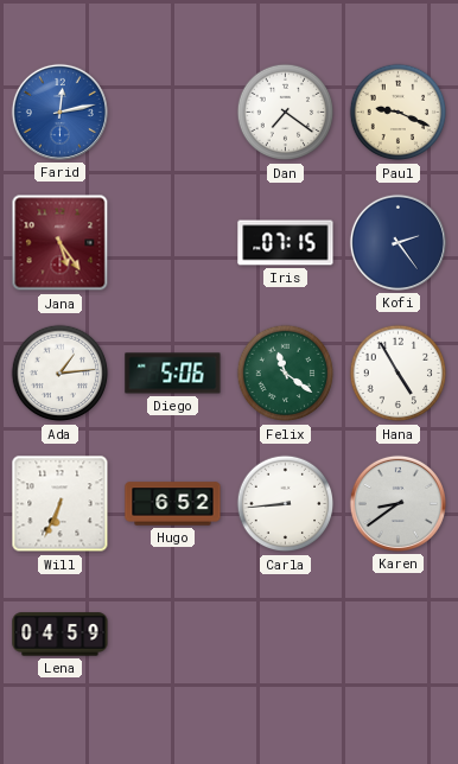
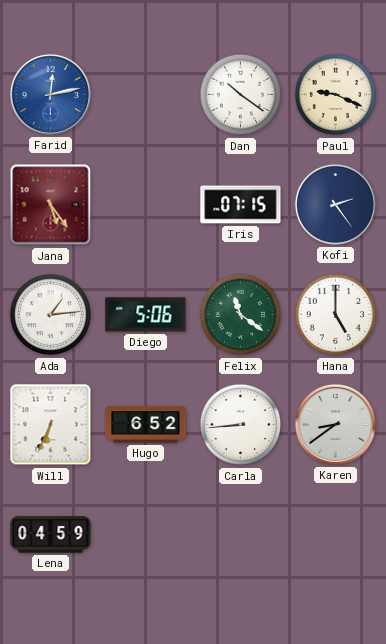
Dan: 7:21 -> 10:21 (241, 95)
Hana: 4:55 -> 5:00 (336, 315)
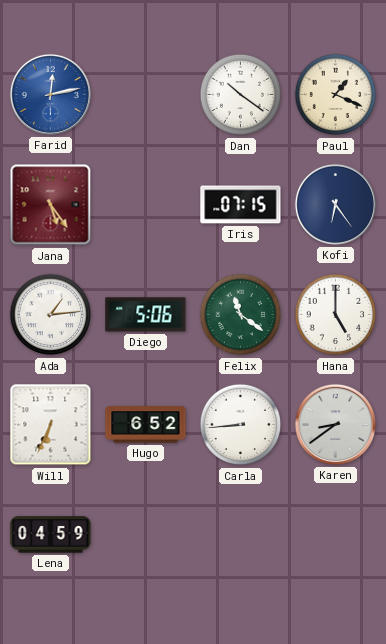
Paul: 9:19 -> 1:19 (336, 95)
Kofi: 2:24 -> 6:24 (335, 204)
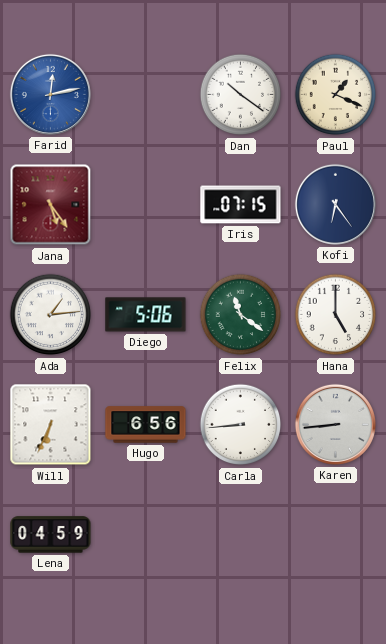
Hugo: 6:52 -> 6:56 (146, 425)
Karen: 8:39 -> 8:44 (335, 424)
